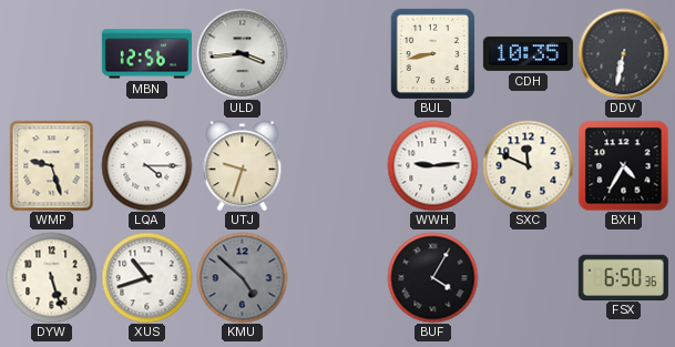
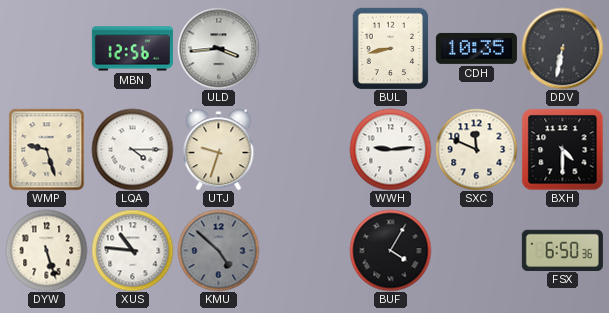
BXH: 4:35 -> 4:30 (562, 149)
XUS: 10:42 -> 10:46 (132, 250)
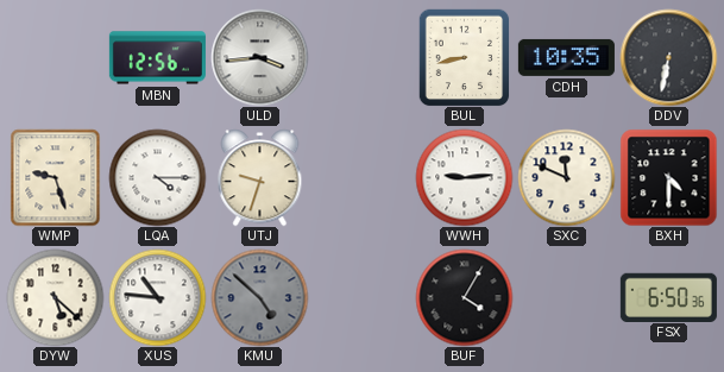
DYW: 5:27 -> 5:22 (55, 297)
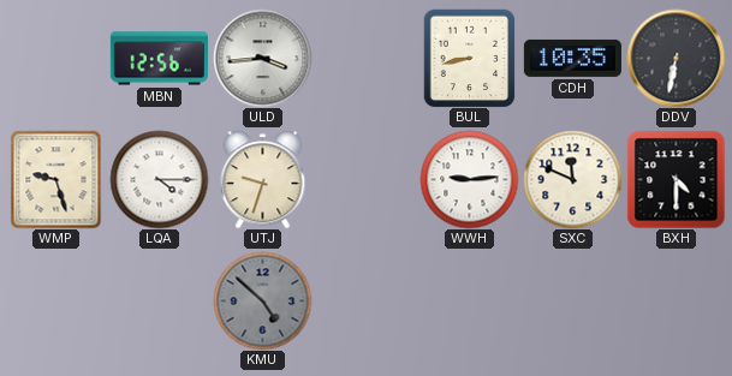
DYW: 5:22 -> none (55, 297)
XUS: 10:46 -> none (157, 297)
BUF: 4:05 -> none (464, 297)
FSX: 6:50 -> none (668, 297)
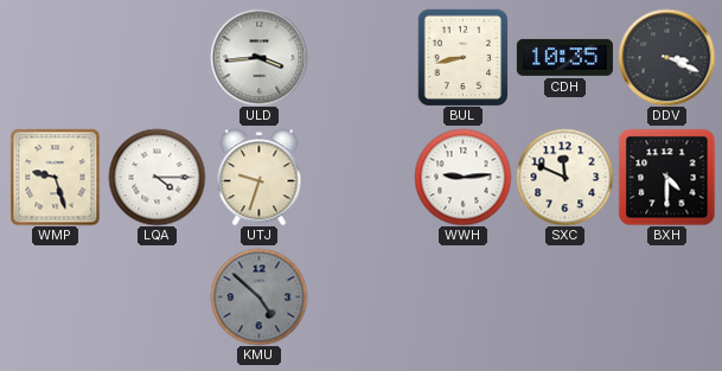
MBN: 12:56 -> none (159, 59)
DDV: 6:32 -> 3:19 (666, 57)
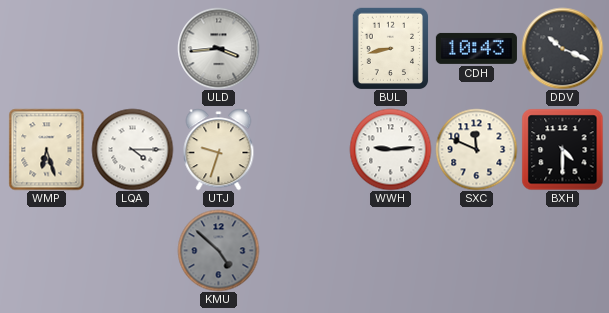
CDH: 10:35 -> 10:43 (476, 48)
DDV: 3:19 -> 10:19 (562, 48)
WMP: 9:27 -> 6:27 (47, 149)
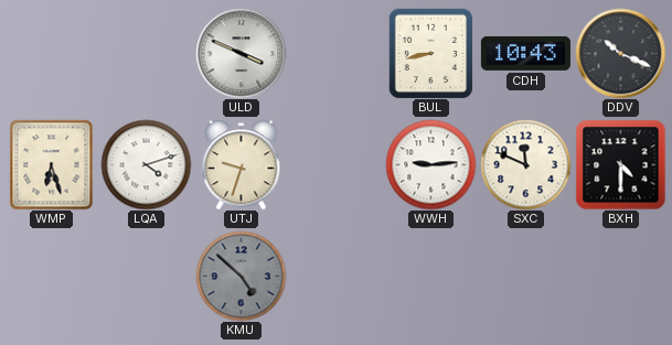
ULD: 3:44 -> 3:49 (241, 53)
LQA: 4:15 -> 4:12 (146, 164)
